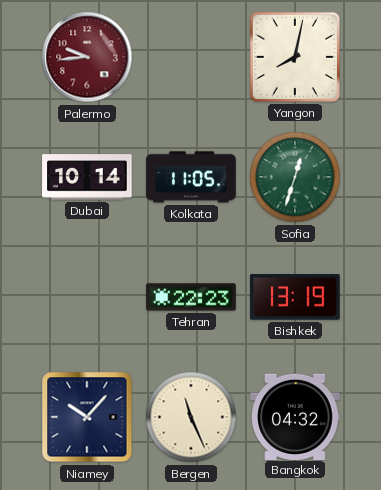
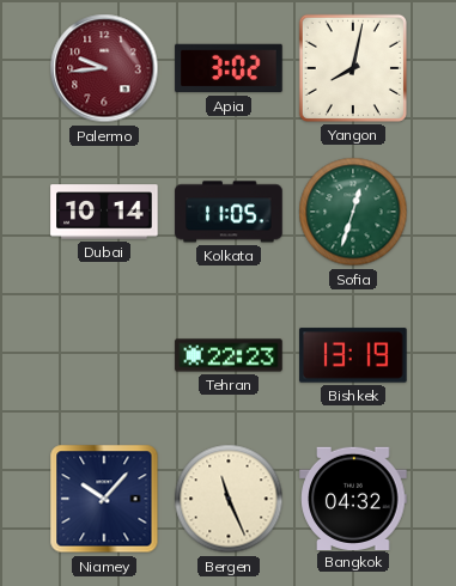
Apia: none -> 3:02 (229, 68)
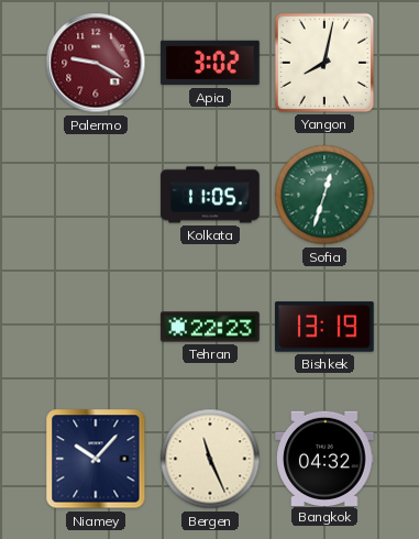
Palermo: 9:44 -> 9:20 (96, 63)
Dubai: 10:14 -> none (104, 212)
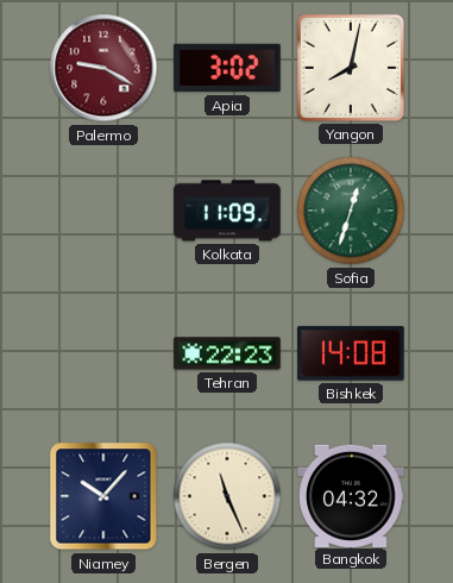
Kolkata: 11:05 -> 11:09 (227, 211)
Bishkek: 13:19 -> 14:08 (351, 353)
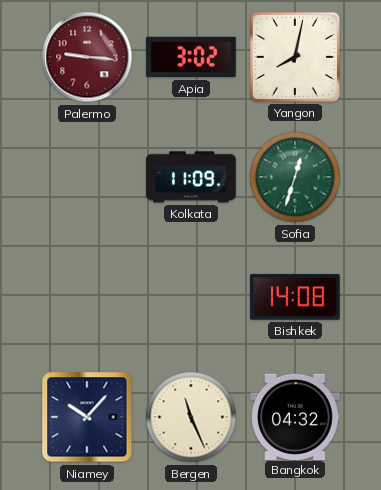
Palermo: 9:20 -> 9:16 (87, 57)
Tehran: 22:23 -> none (227, 353)
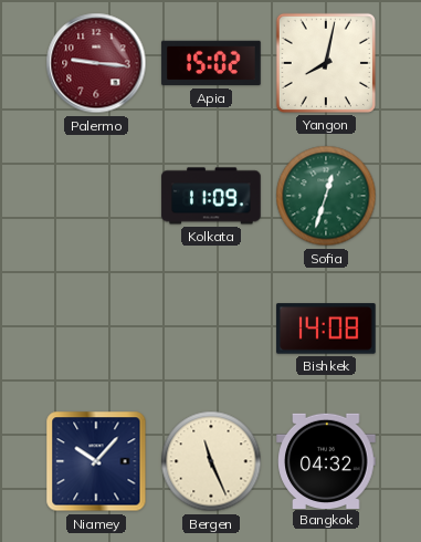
Apia: 3:02 -> 15:02 (211, 63)
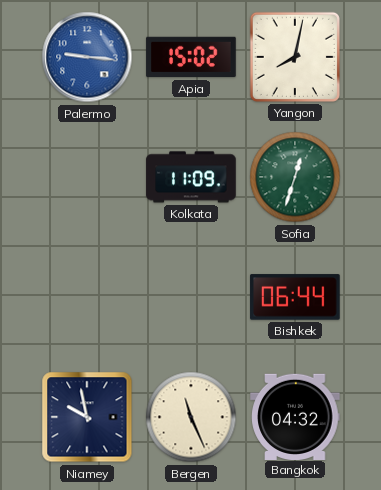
Palermo dial: burgundy -> blue (87, 57)
Bishkek: 14:08 -> 06:44 (295, 297)
Niamey: 10:07 -> 9:58 (87, 417)
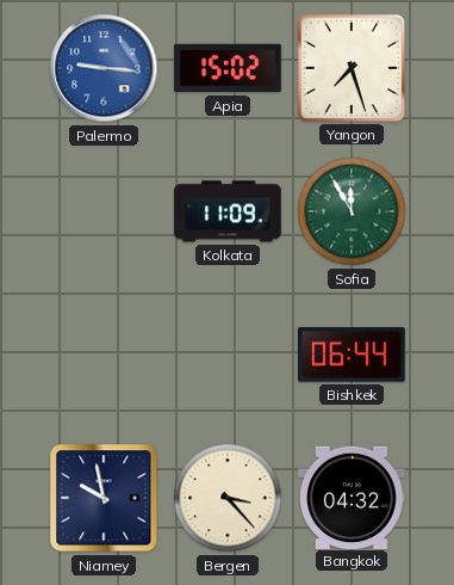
Yangon: 8:02 -> 7:27 (352, 68)
Sofia: 12:33 -> 11:55 (352, 211)
Bergen: 11:26 -> 3:23 (228, 498)
